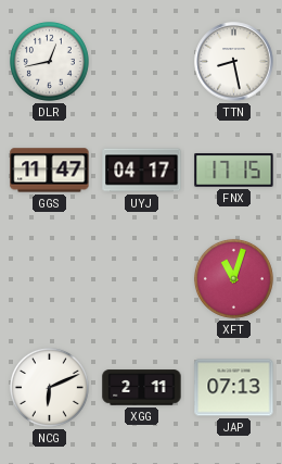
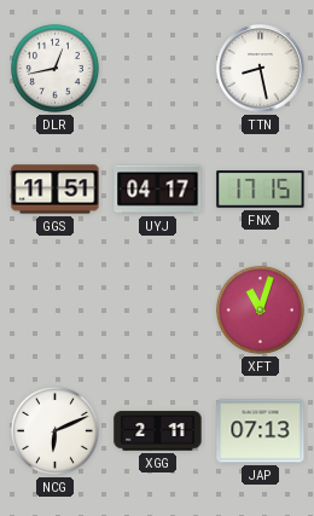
GGS: 11:47 -> 11:51 (56, 190)
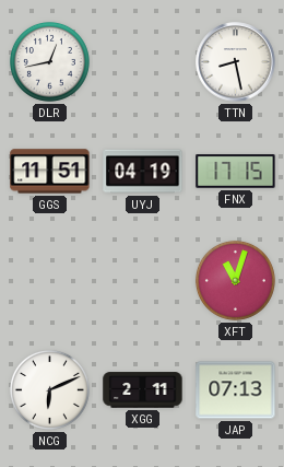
UYJ: 04:17 -> 04:19 (143, 172)
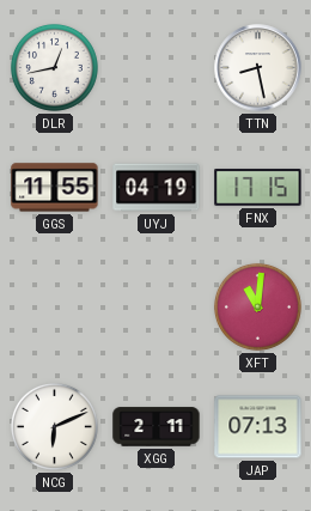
GGS: 11:51 -> 11:55 (55, 188)
XFT: 11:03 -> 11:01 (257, 306)
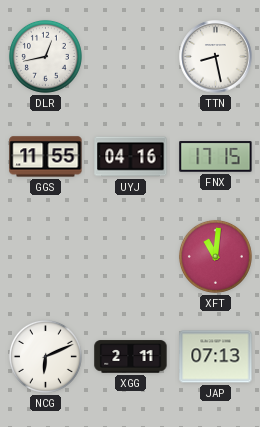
UYJ: 04:19 -> 04:16 (131, 157)
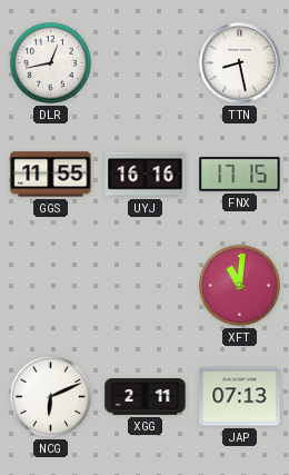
UYJ: 04:16 -> 16:16 (146, 175)
